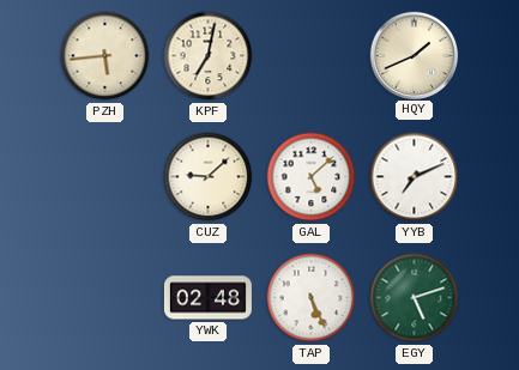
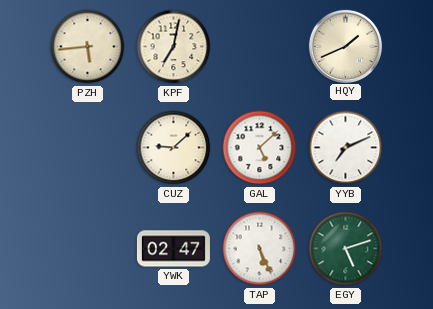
YWK: 02:48 -> 02:47 (173, 249)
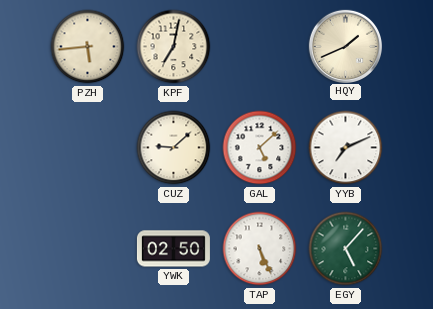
YWK: 02:47 -> 02:50 (173, 249)
EGY: 5:12 -> 5:07 (346, 249)
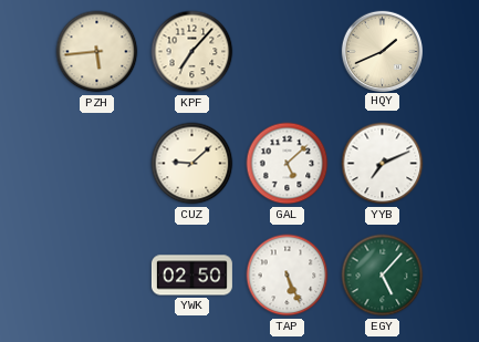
KPF: 7:02 -> 7:07 (192, 52)
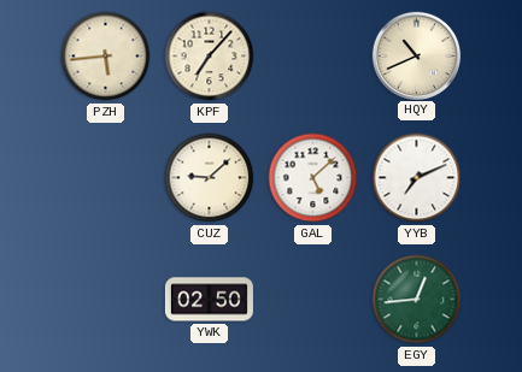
HQY: 1:41 -> 10:41 (416, 55)
TAP: 5:26 -> none (288, 276)
EGY: 5:07 -> 12:44 (417, 300)
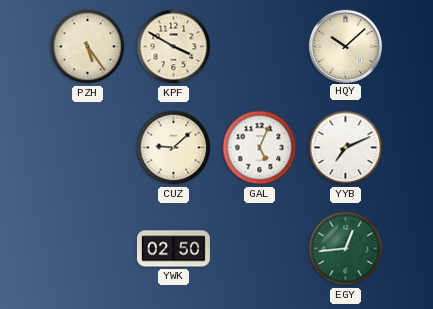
PZH: 5:44 -> 5:24 (88, 47)
KPF: 7:07 -> 3:50 (174, 47)
HQY: 10:41 -> 10:08 (345, 46)
GAL: 5:08 -> 5:04 (260, 148)
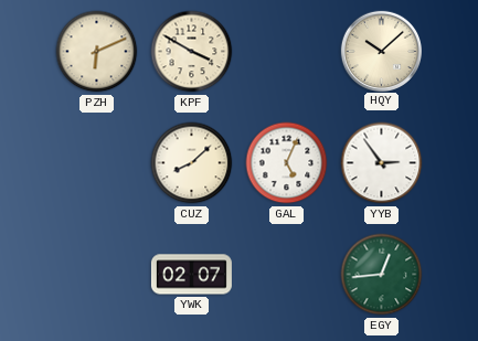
PZH: 5:24 -> 6:11 (97, 52)
CUZ: 9:08 -> 8:08 (192, 163)
YYB: 7:11 -> 2:54 (382, 163)
YWK: 02:50 -> 02:07 (191, 275)
